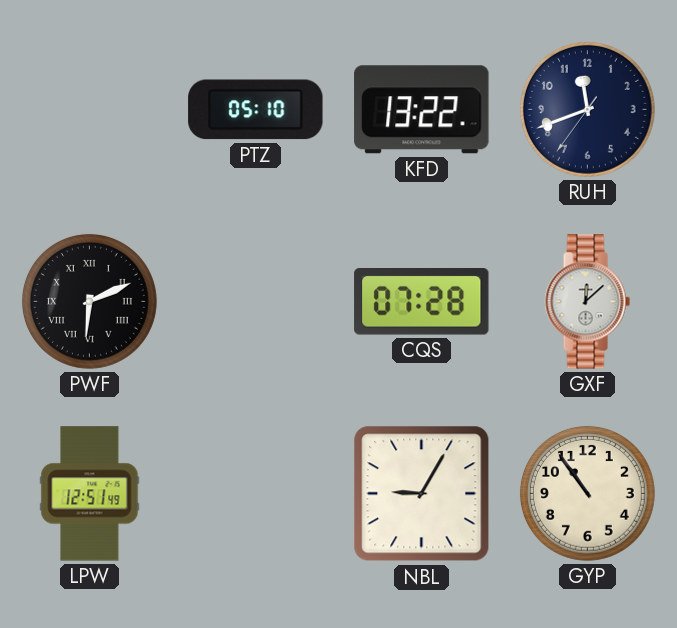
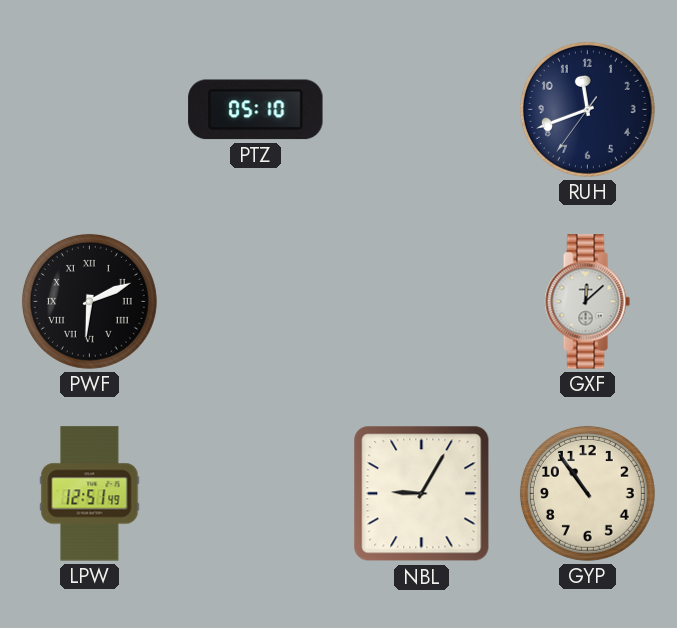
KFD: 13:22 -> none (422, 110)
CQS: 07:28 -> none (422, 302)
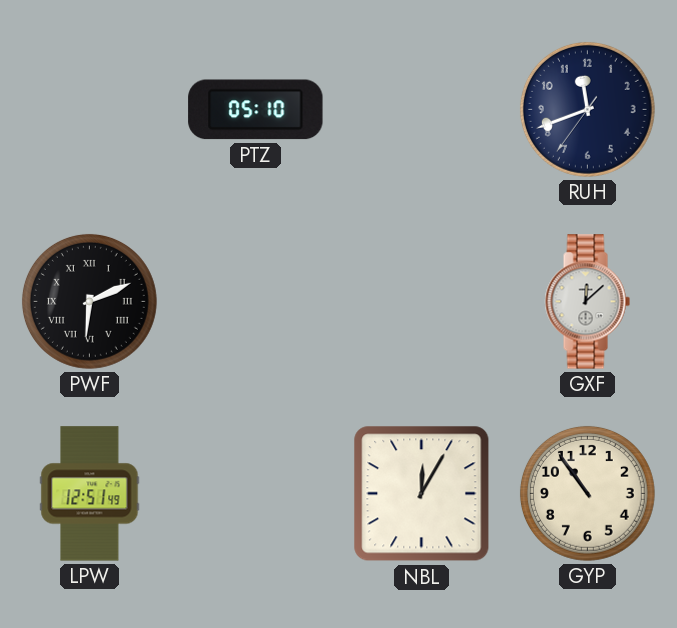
NBL: 9:05 -> 12:05 (422, 494)
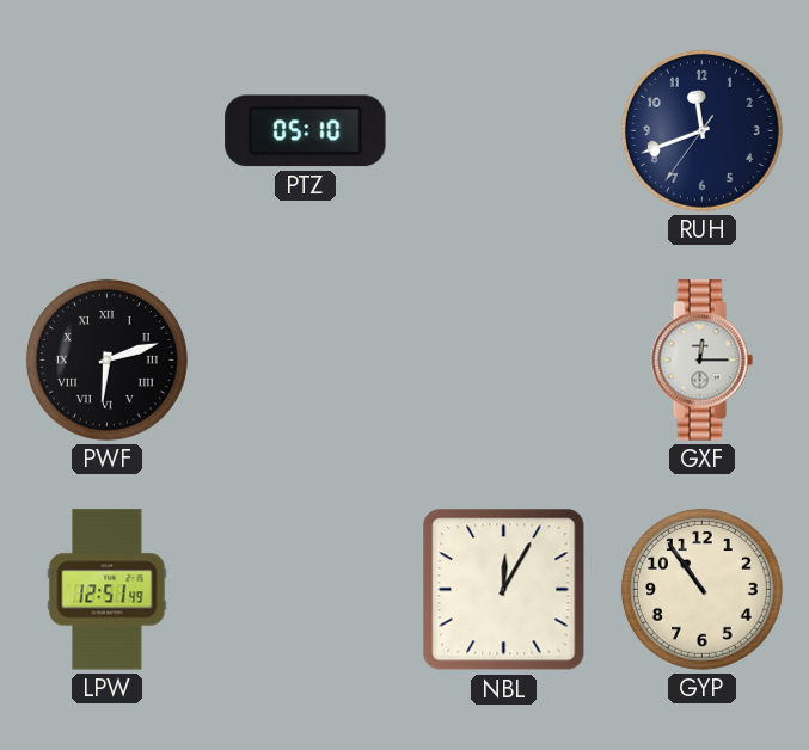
PWF: 6:11 -> 6:12 (106, 359)
GXF: 12:08 -> 12:15 (701, 361)
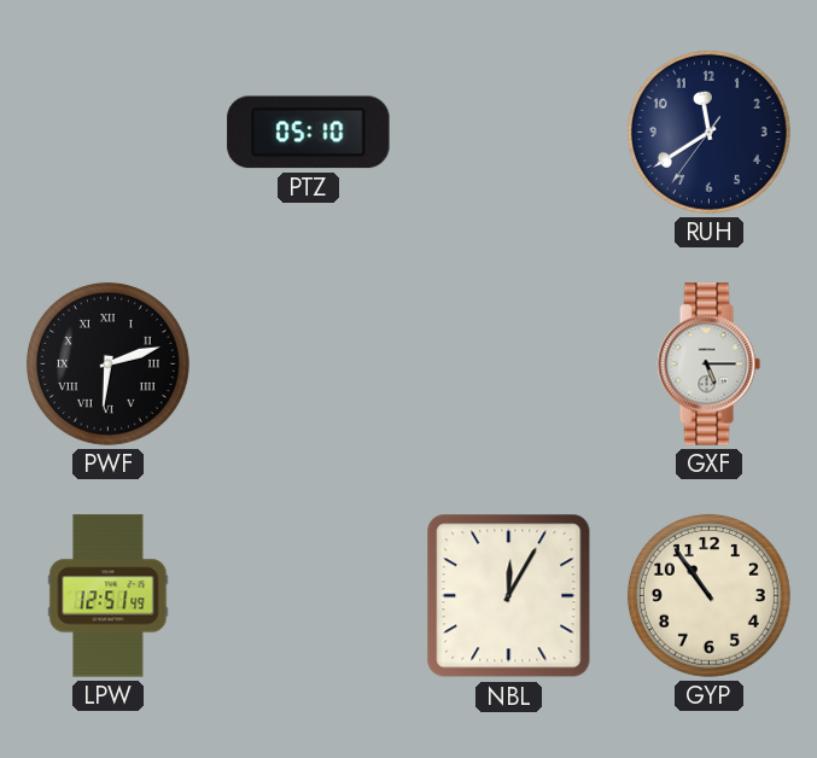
RUH: 11:41 -> 11:39 (708, 132)
GXF: 12:15 -> 5:15 (708, 365)
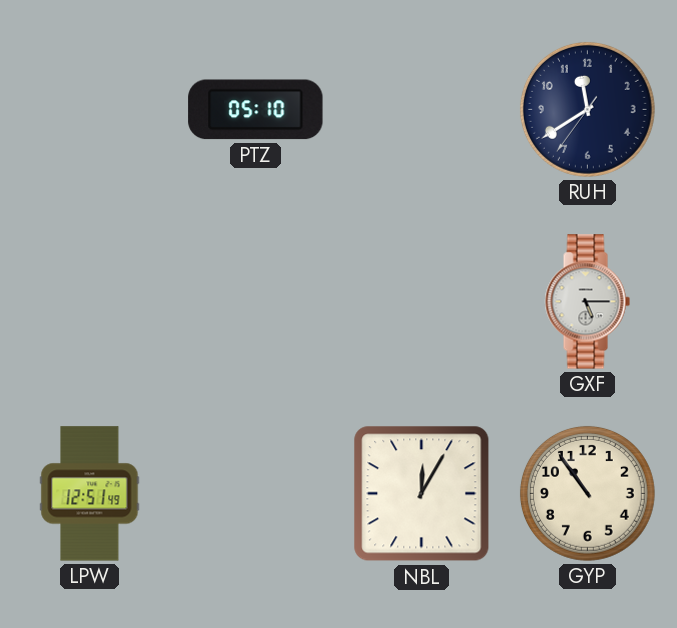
PWF: 6:12 -> none (107, 363)
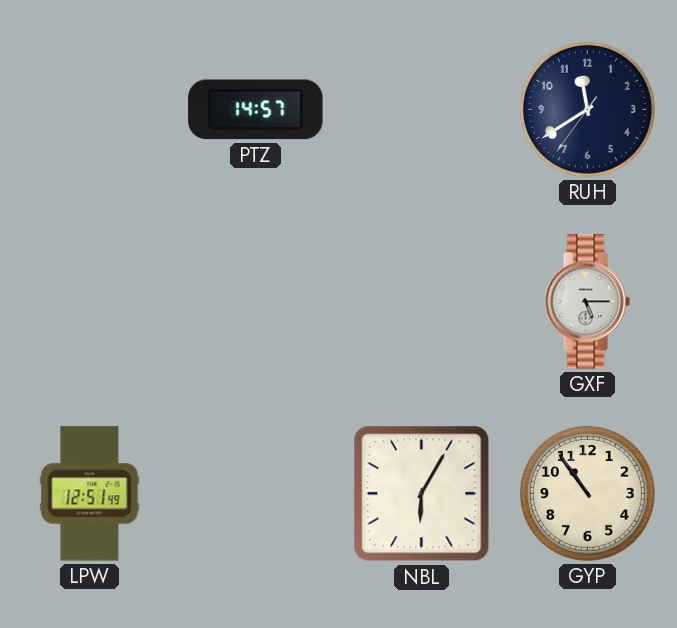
PTZ: 05:10 -> 14:57 (256, 110)
NBL: 12:05 -> 6:05 (422, 494)
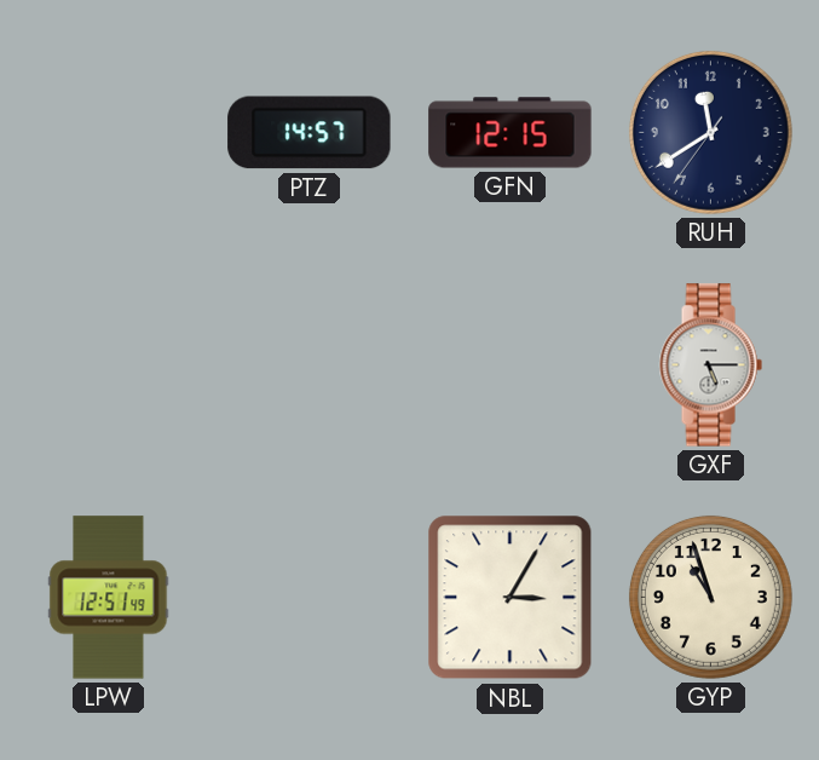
GFN: none -> 12:15 (511, 133)
NBL: 6:05 -> 3:05 (511, 598)
GYP: 10:54 -> 10:57 (710, 597)
